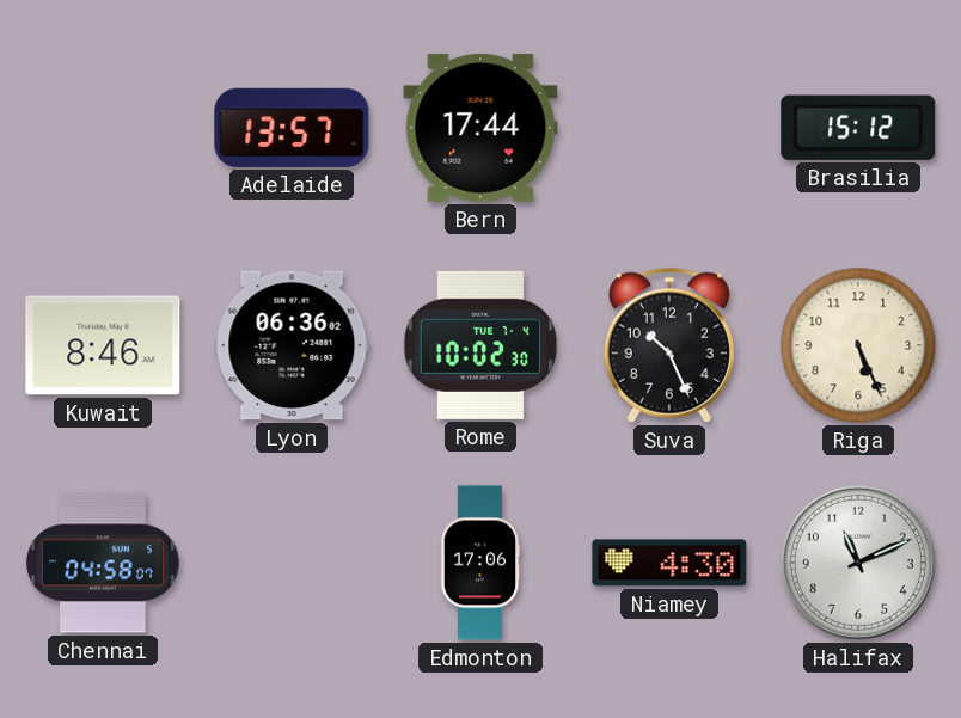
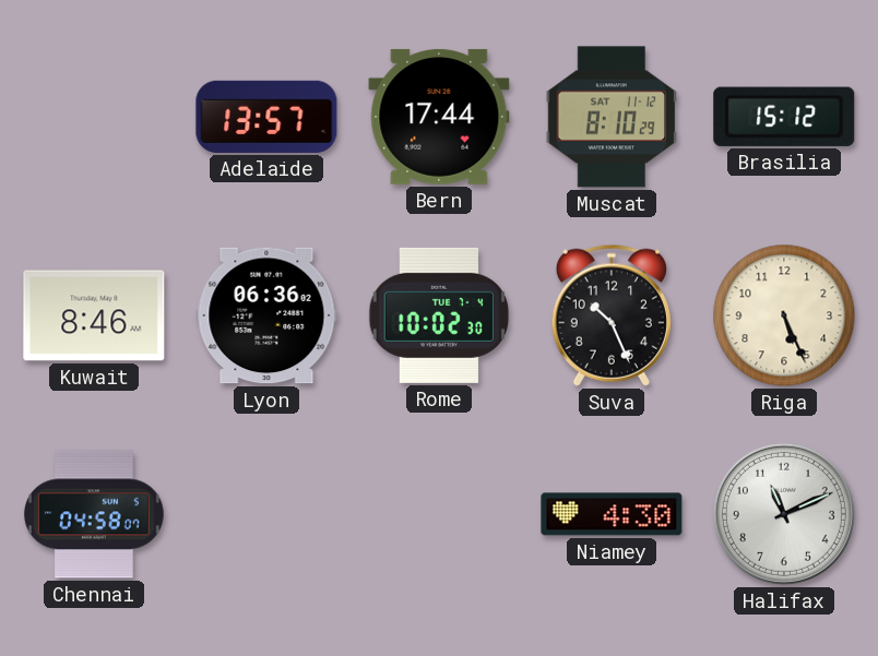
Muscat: none -> 8:10 (612, 117)
Edmonton: 17:06 -> none (480, 563)
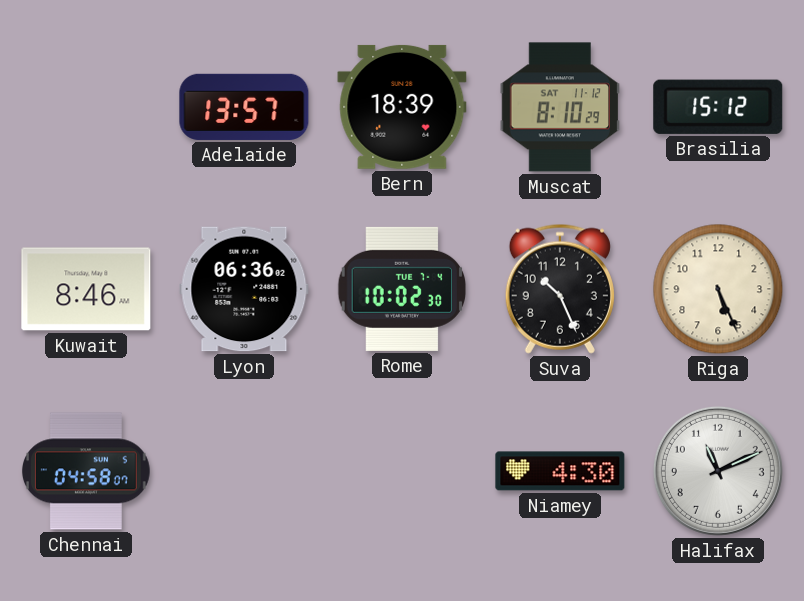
Bern: 17:44 -> 18:39 (402, 107)
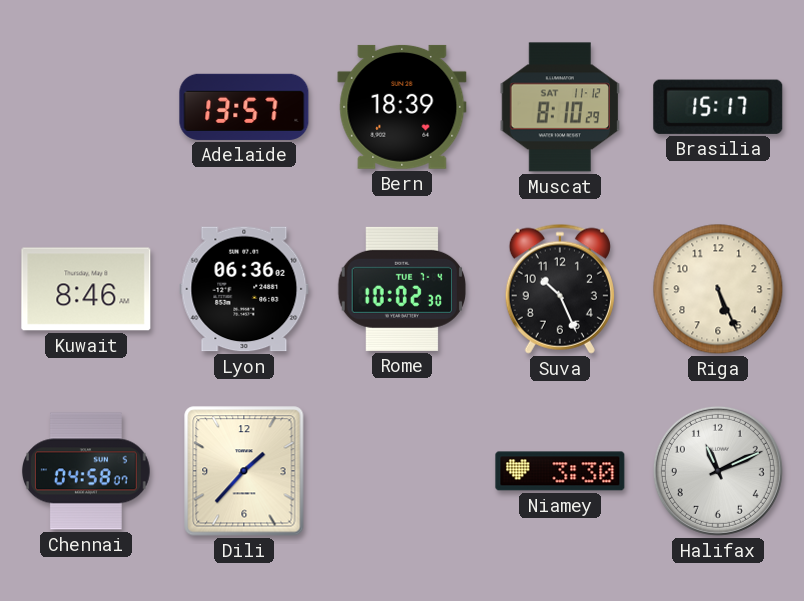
Brasilia: 15:12 -> 15:17 (718, 107)
Dili: none -> 1:37 (244, 471)
Niamey: 4:30 -> 3:30 (560, 471)
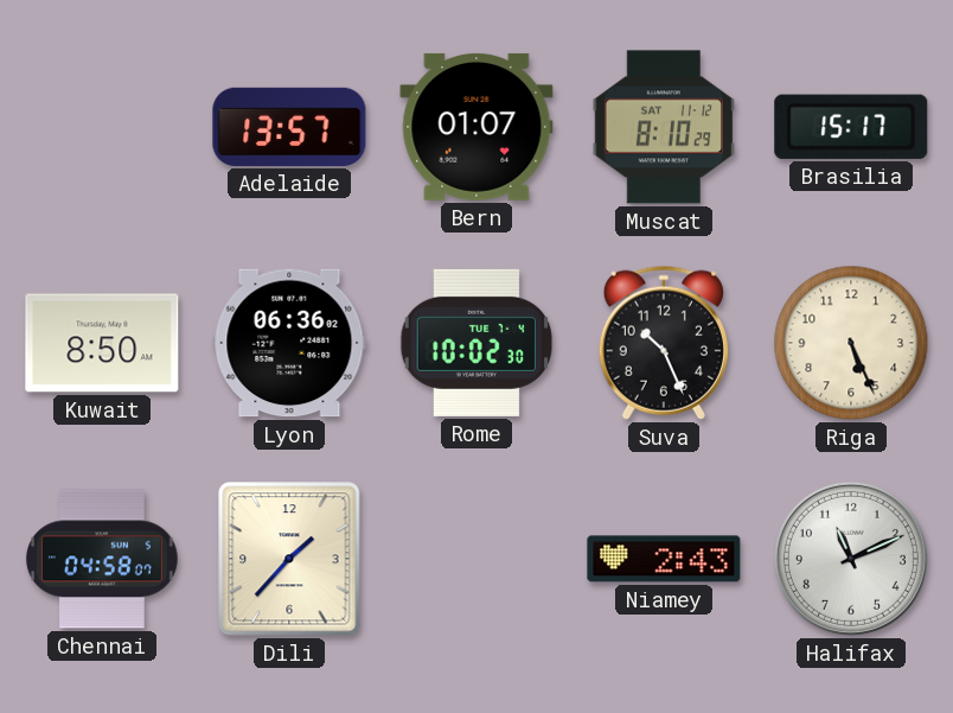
Bern: 18:39 -> 01:07 (476, 127)
Kuwait: 8:46 -> 8:50 (102, 343)
Niamey: 3:30 -> 2:43 (664, 559)
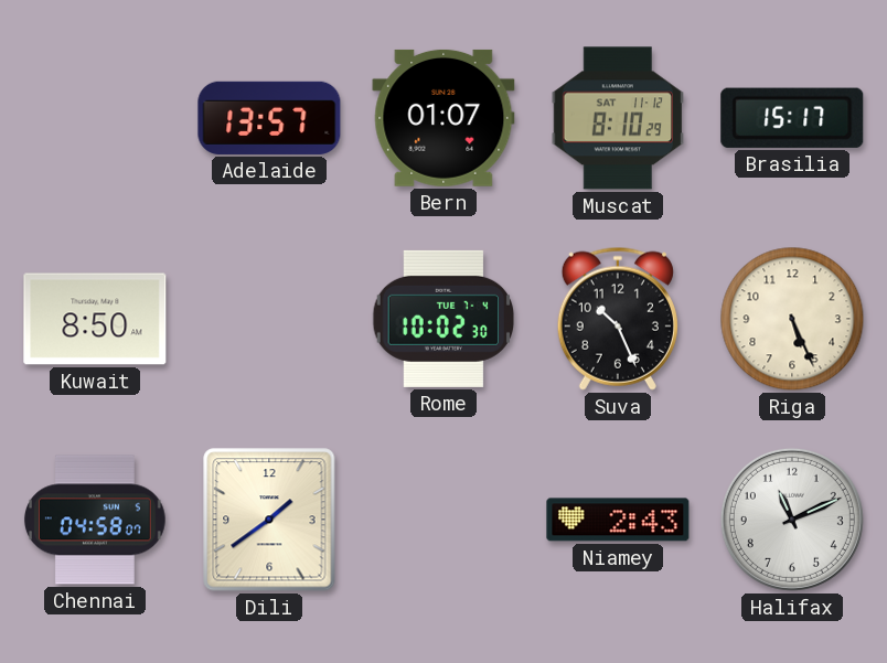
Lyon: 06:36 -> none (289, 343)
Dili: 1:37 -> 1:39 (269, 520)
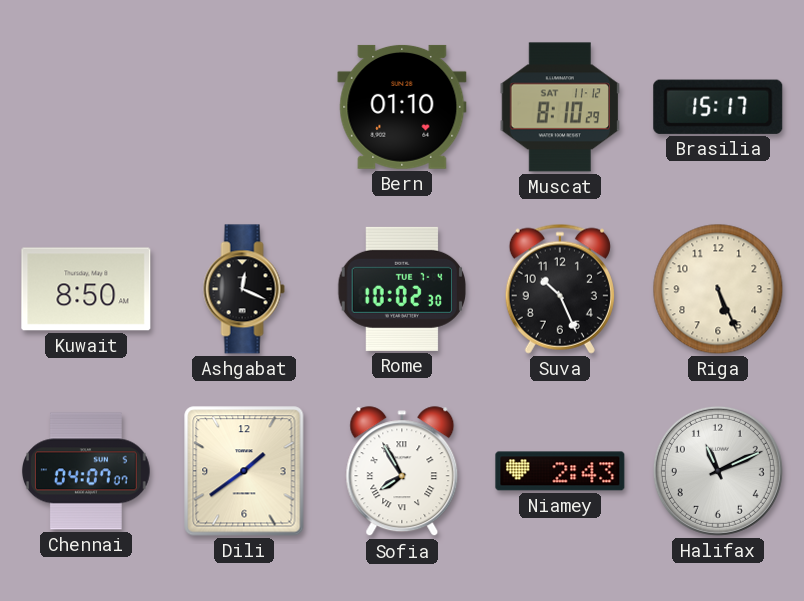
Adelaide: 13:57 -> none (269, 118)
Bern: 01:07 -> 01:10 (402, 107)
Ashgabat: none -> 12:19 (244, 289)
Chennai: 04:58 -> 04:07 (86, 471)
Sofia: none -> 7:55 (402, 472)
